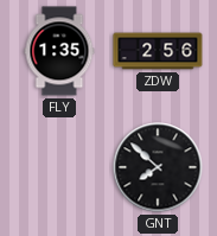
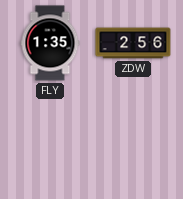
GNT: 7:52 -> none (158, 167)
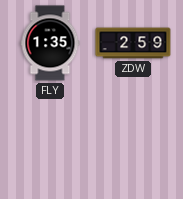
ZDW: 2:56 -> 2:59 (133, 43)
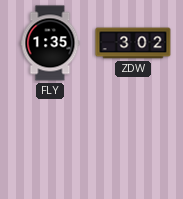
ZDW: 2:59 -> 3:02 (133, 43)
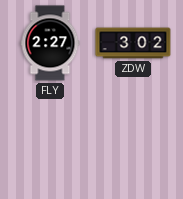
FLY: 1:35 -> 2:27 (50, 43)
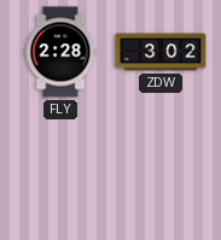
FLY: 2:27 -> 2:28 (60, 52)
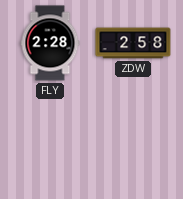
ZDW: 3:02 -> 2:58 (133, 43)
